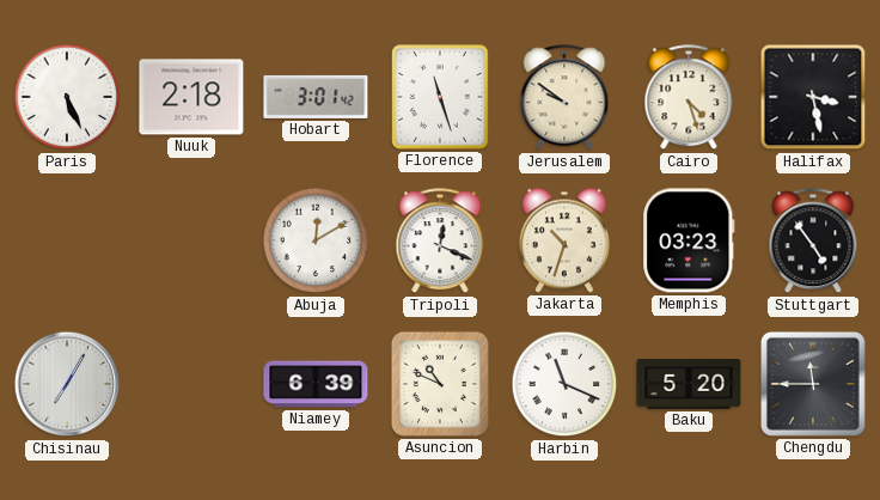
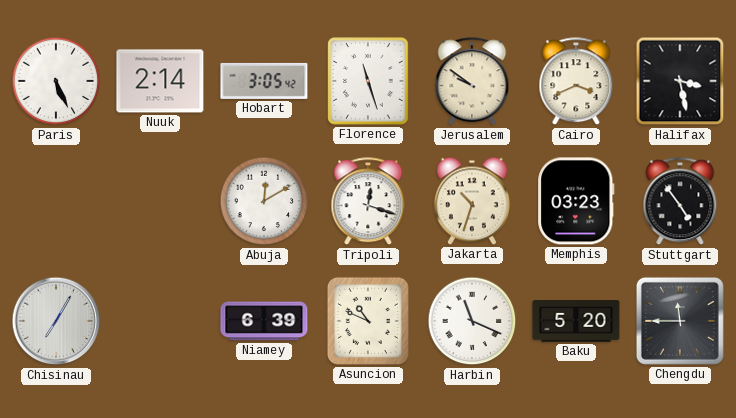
Nuuk: 2:18 -> 2:14 (160, 81)
Hobart: 3:01 -> 3:05 (264, 81)
Cairo: 4:27 -> 3:41 (576, 82)
Tripoli: 12:19 -> 12:18 (368, 202)
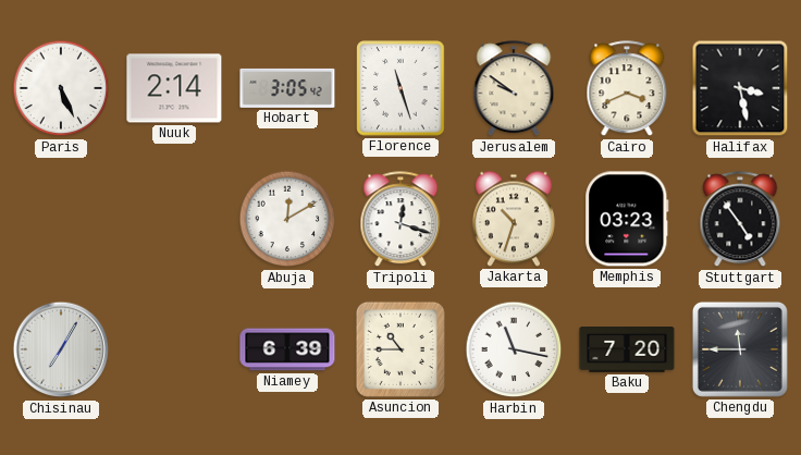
Asuncion: 10:49 -> 10:45 (401, 349)
Harbin: 11:19 -> 11:17 (514, 349)
Baku: 5:20 -> 7:20 (627, 351)
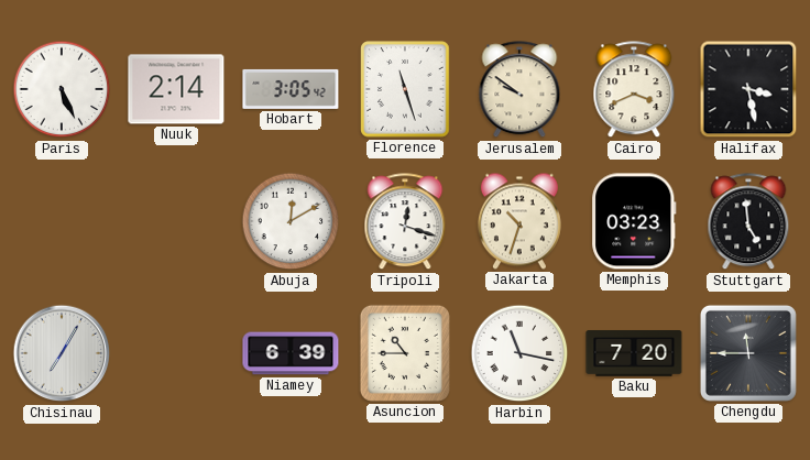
Stuttgart: 4:54 -> 4:59 (748, 222)
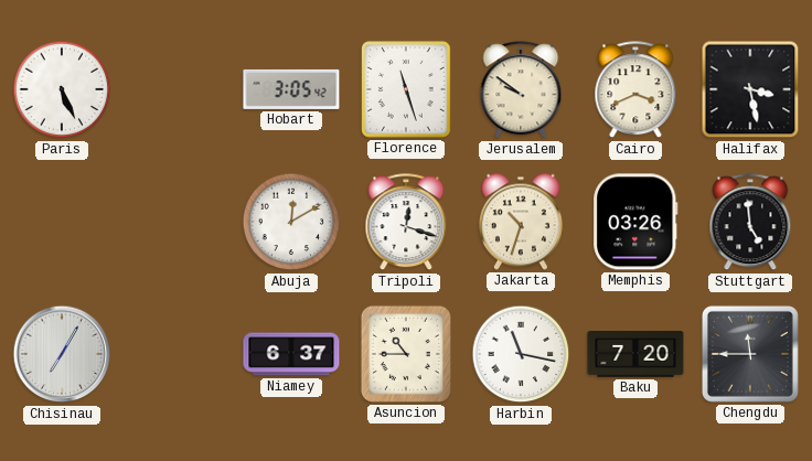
Nuuk: 2:14 -> none (176, 89)
Memphis: 03:23 -> 03:26 (635, 222)
Niamey: 6:39 -> 6:37 (291, 354)
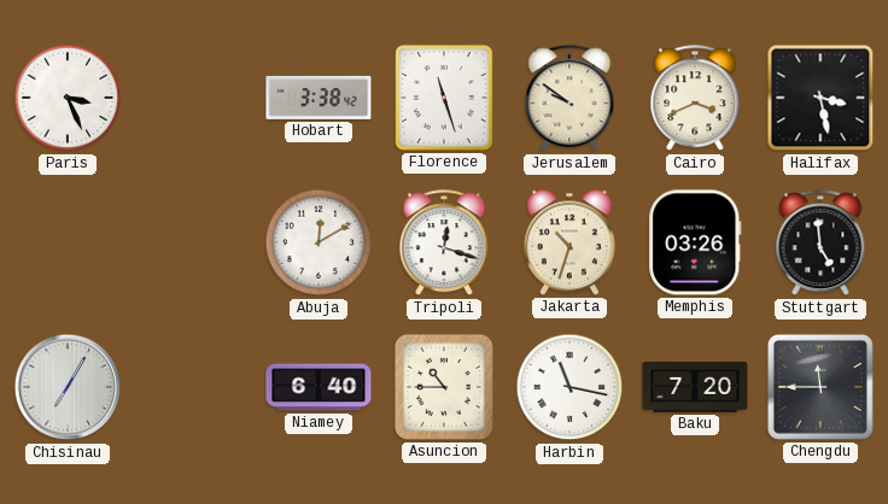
Paris: 5:26 -> 3:26 (68, 98)
Hobart: 3:05 -> 3:38 (319, 98)
Niamey: 6:37 -> 6:40 (319, 387)
